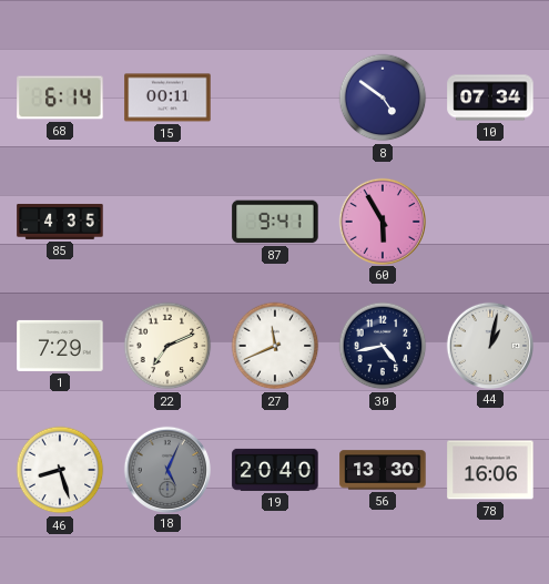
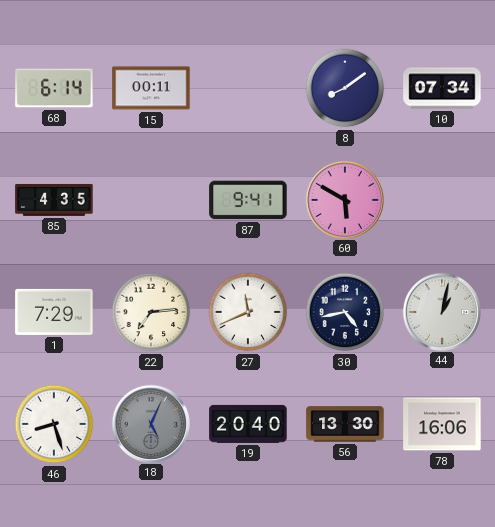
8: 4:51 -> 8:09 (345, 88)
60: 5:55 -> 5:50 (344, 199)
22: 7:11 -> 7:14 (151, 312)
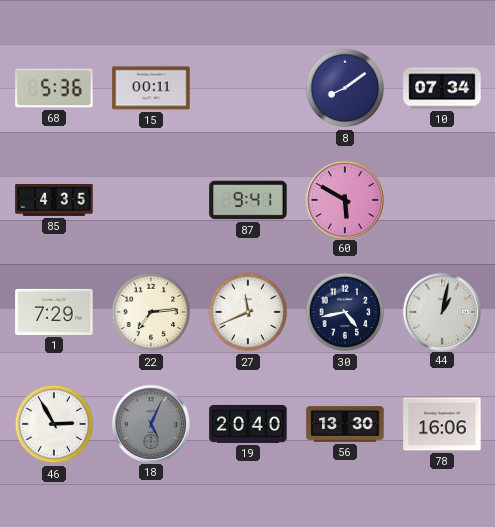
68: 6:14 -> 5:36 (54, 88)
46: 8:27 -> 2:55 (54, 424)
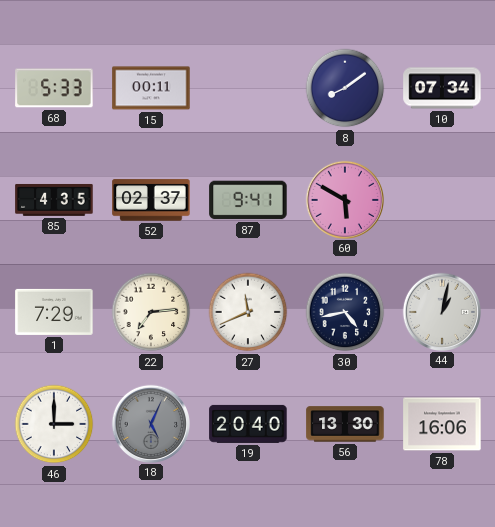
68: 5:36 -> 5:33 (54, 88)
52: none -> 02:37 (151, 200)
46: 2:55 -> 3:00 (54, 424)
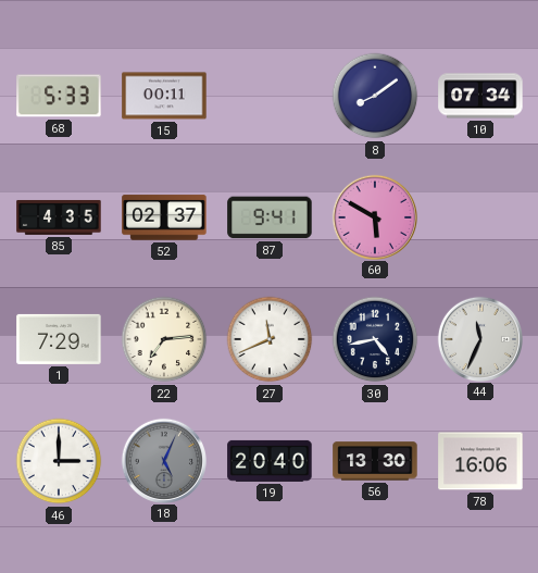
44: 1:02 -> 11:34 (479, 338)
